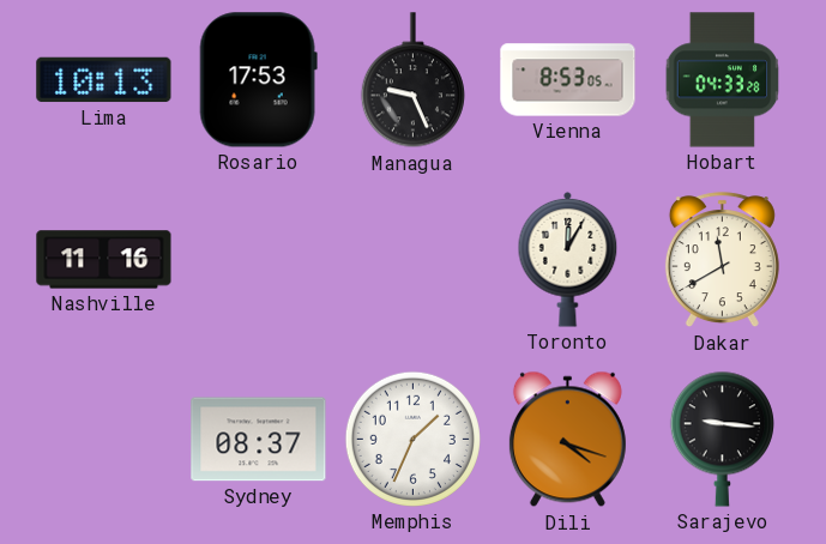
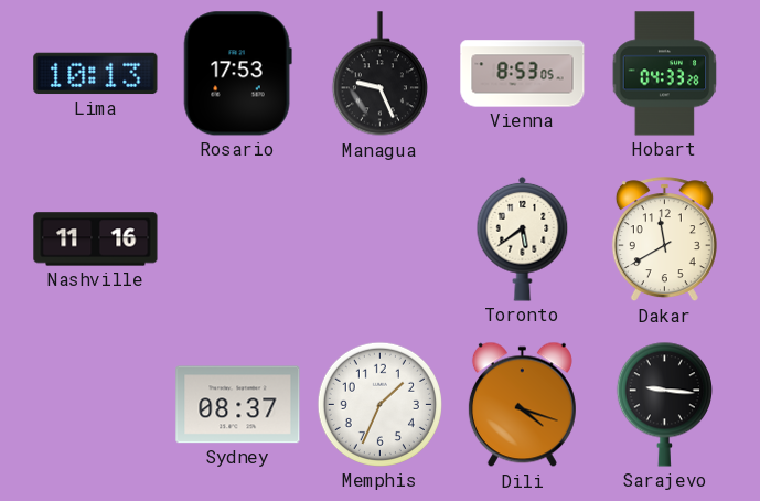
Toronto: 12:05 -> 5:39 (523, 238)
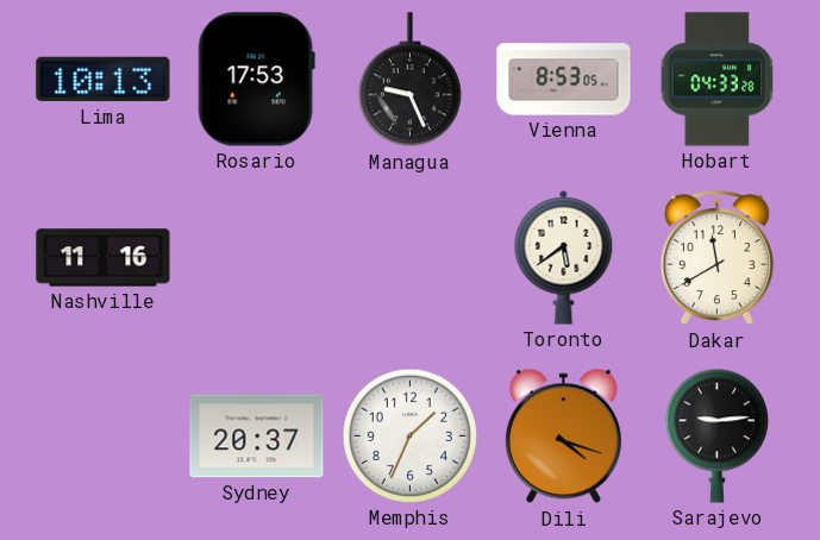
Sydney: 08:37 -> 20:37 (257, 437)
Sarajevo: 9:16 -> 9:14 (716, 435)
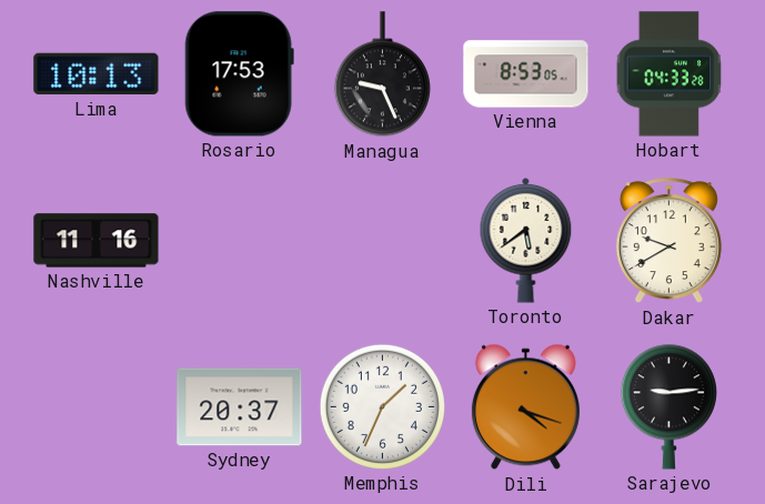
Dakar: 11:40 -> 9:40 (668, 241)
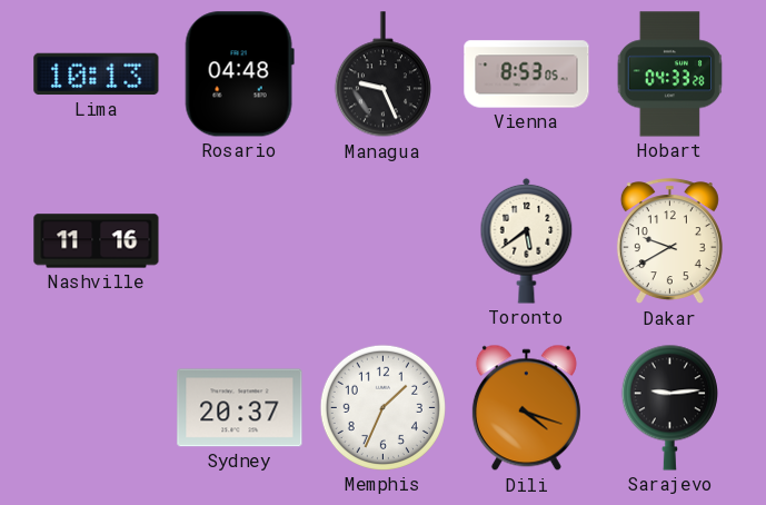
Rosario: 17:53 -> 04:48 (239, 75)
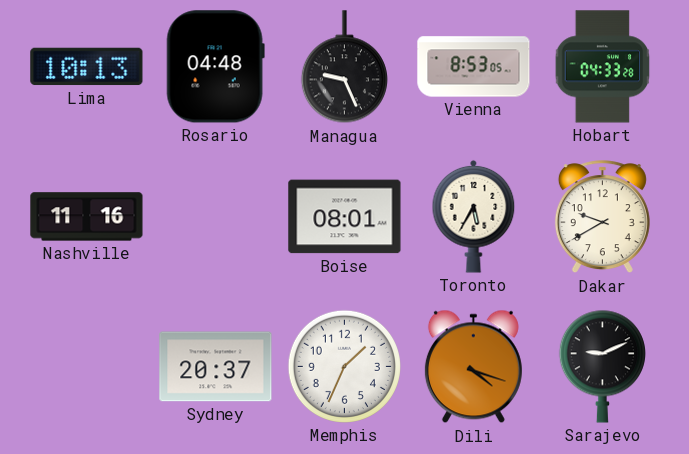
Boise: none -> 08:01 (345, 217)
Toronto: 5:39 -> 5:35 (474, 216)
Sarajevo: 9:14 -> 9:11 (602, 366)
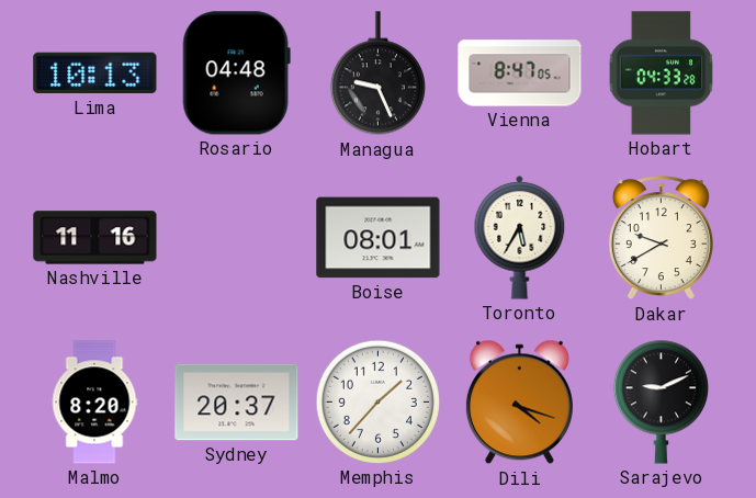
Vienna: 8:53 -> 8:47 (520, 73)
Malmo: none -> 8:20 (94, 403)
Memphis: 1:34 -> 1:37 (377, 401)
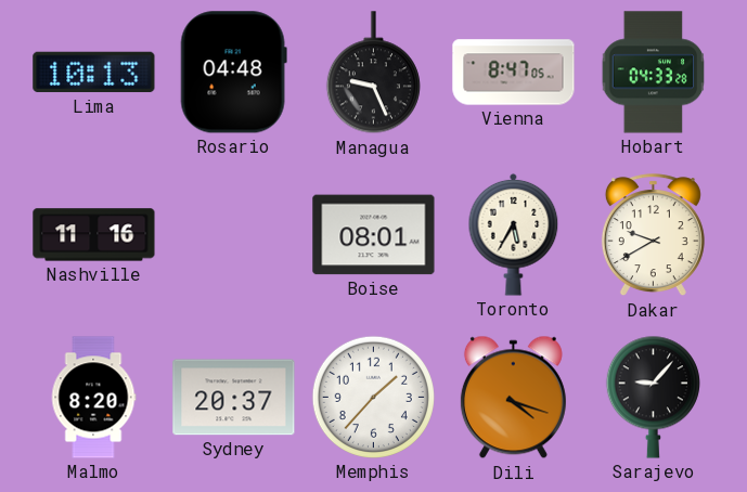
Sarajevo: 9:11 -> 9:07 (653, 397)
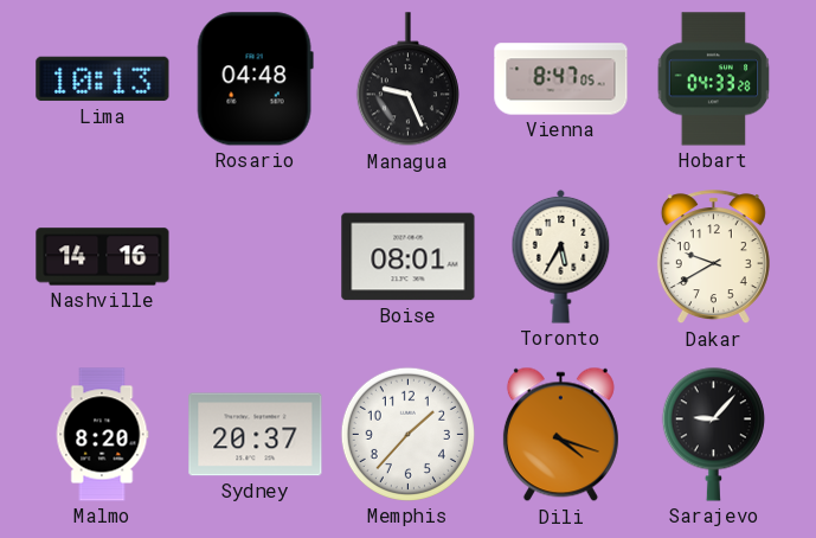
Nashville: 11:16 -> 14:16 (103, 257)
